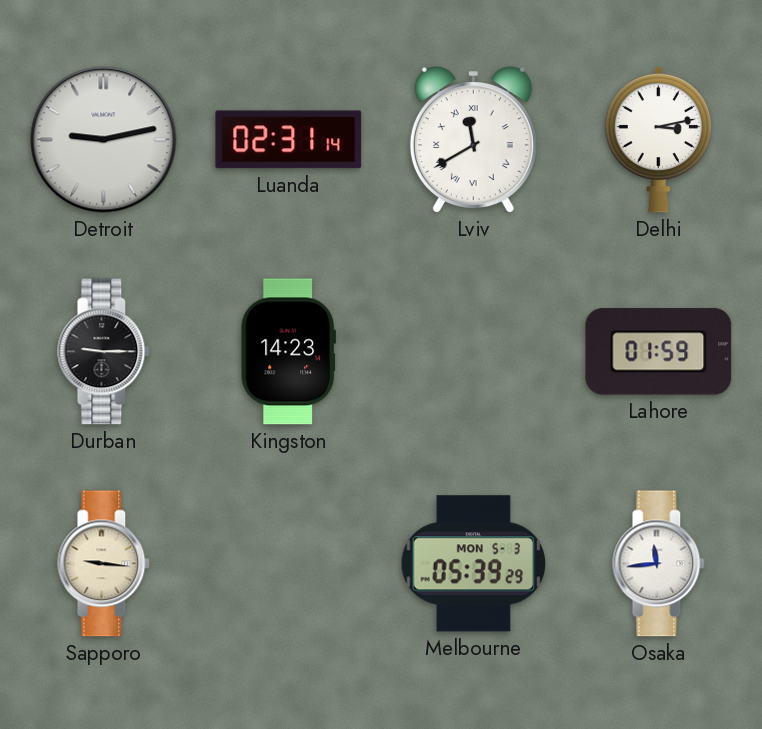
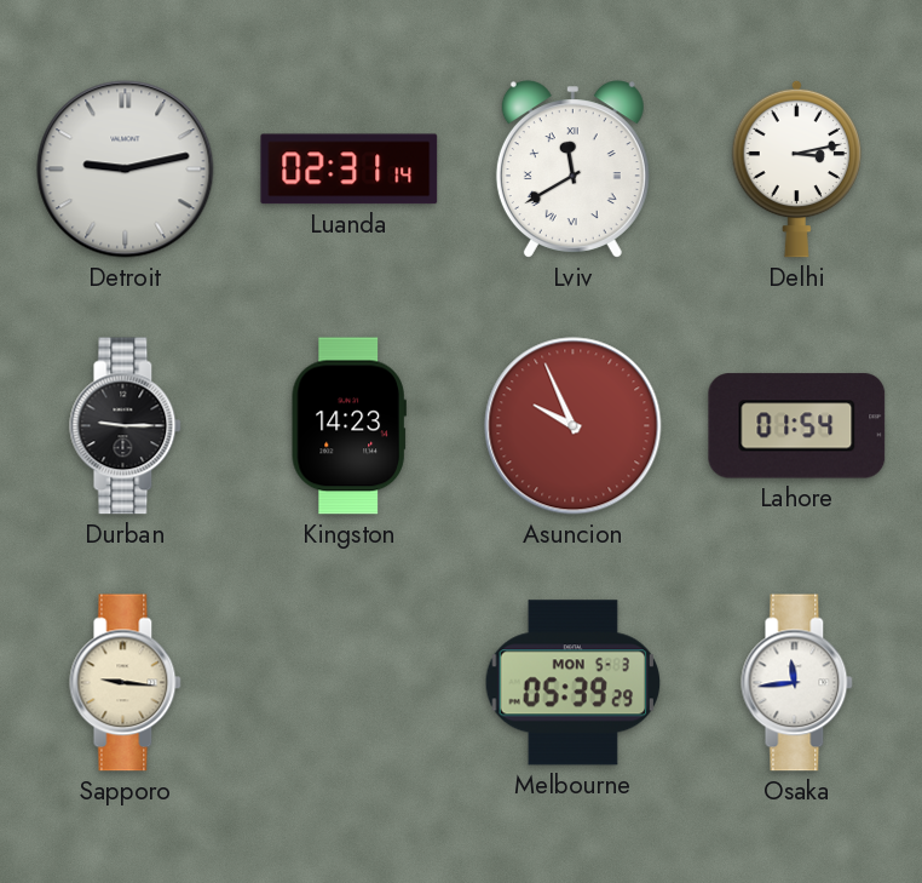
Asuncion: none -> 9:56 (574, 426)
Lahore: 01:59 -> 01:54 (797, 426)
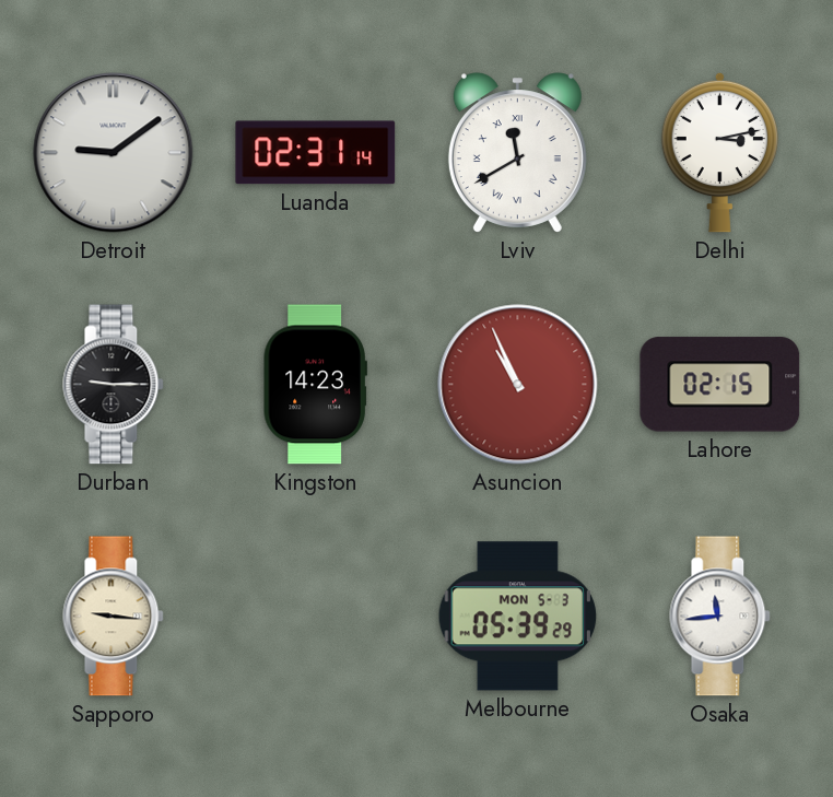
Detroit: 9:13 -> 9:09 (114, 153)
Asuncion: 9:56 -> 10:56 (518, 385)
Lahore: 01:54 -> 02:15 (720, 385)
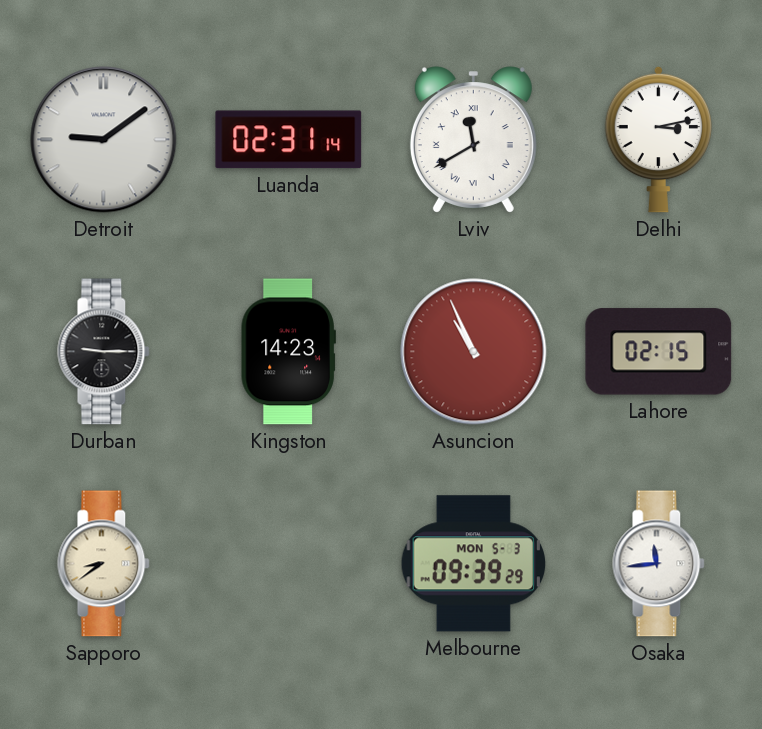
Sapporo: 9:16 -> 8:39 (104, 564)
Melbourne: 05:39 -> 09:39 (474, 564)
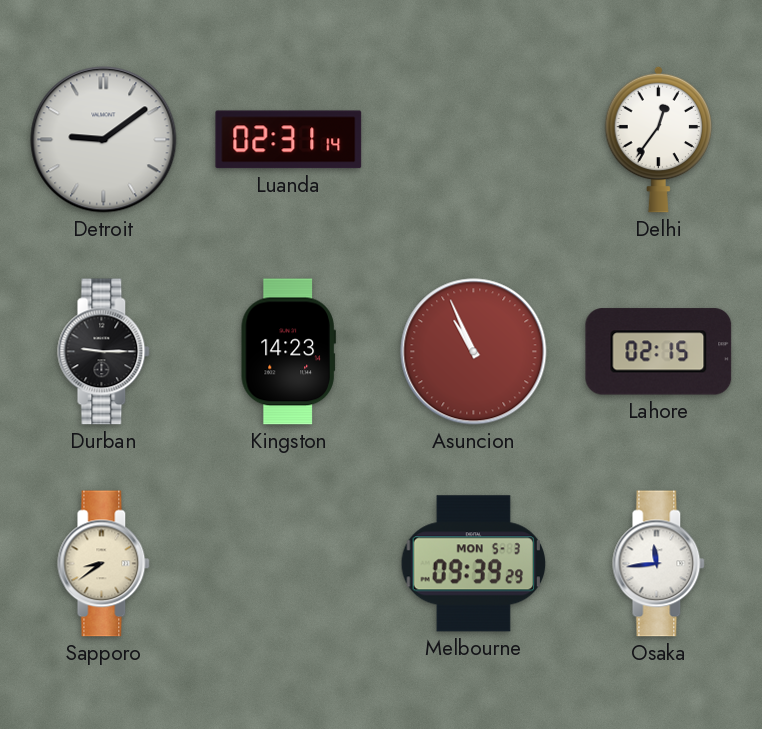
Lviv: 11:40 -> none (473, 140)
Delhi: 3:13 -> 12:36 (659, 139)
